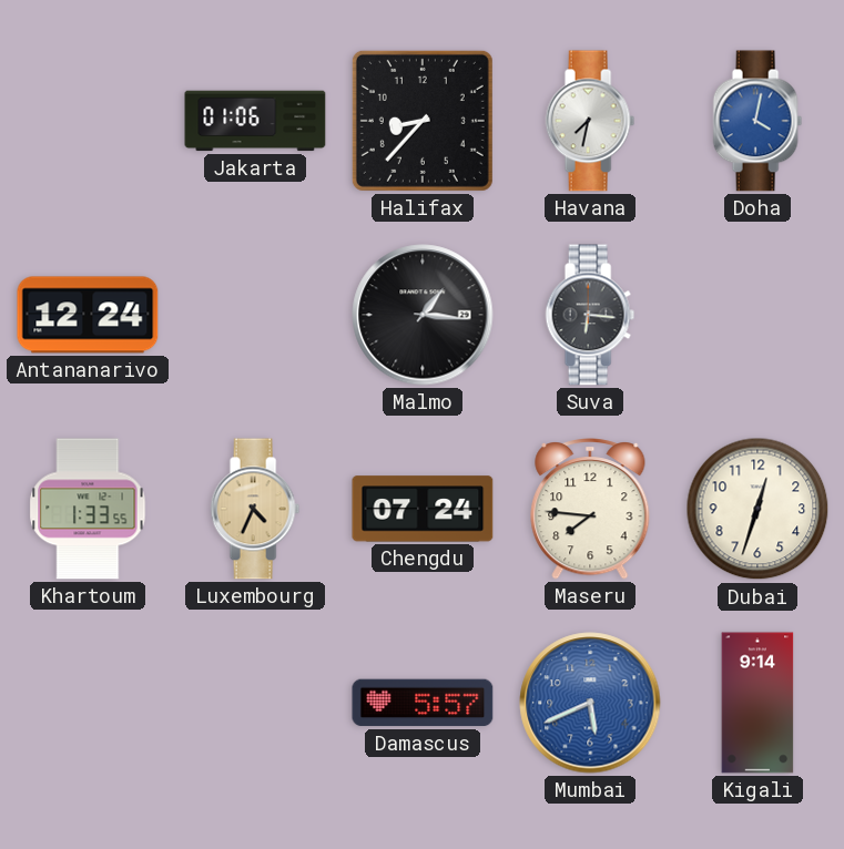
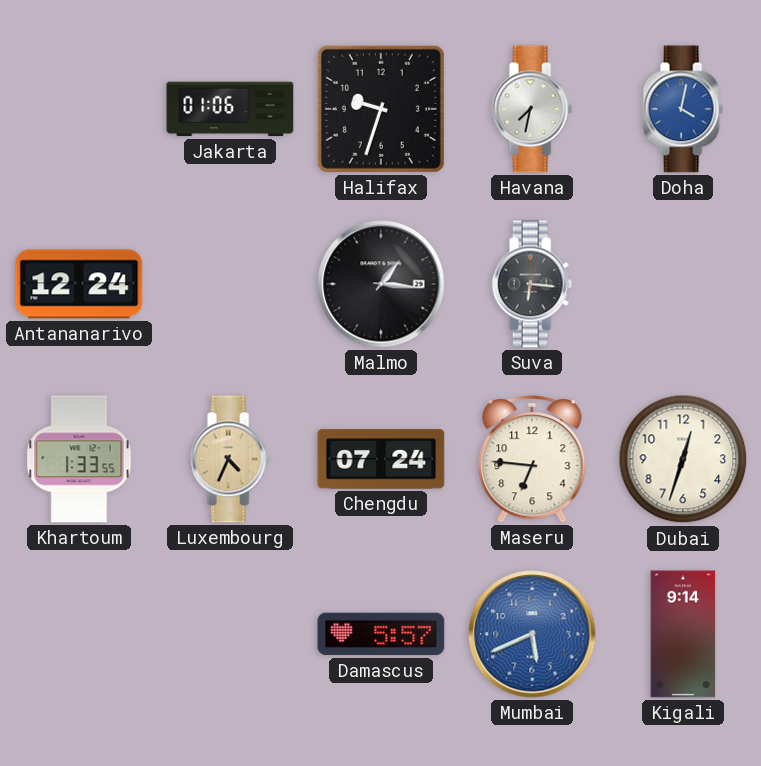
Halifax: 8:37 -> 9:33 (381, 109)
Maseru: 7:46 -> 6:46 (532, 459)
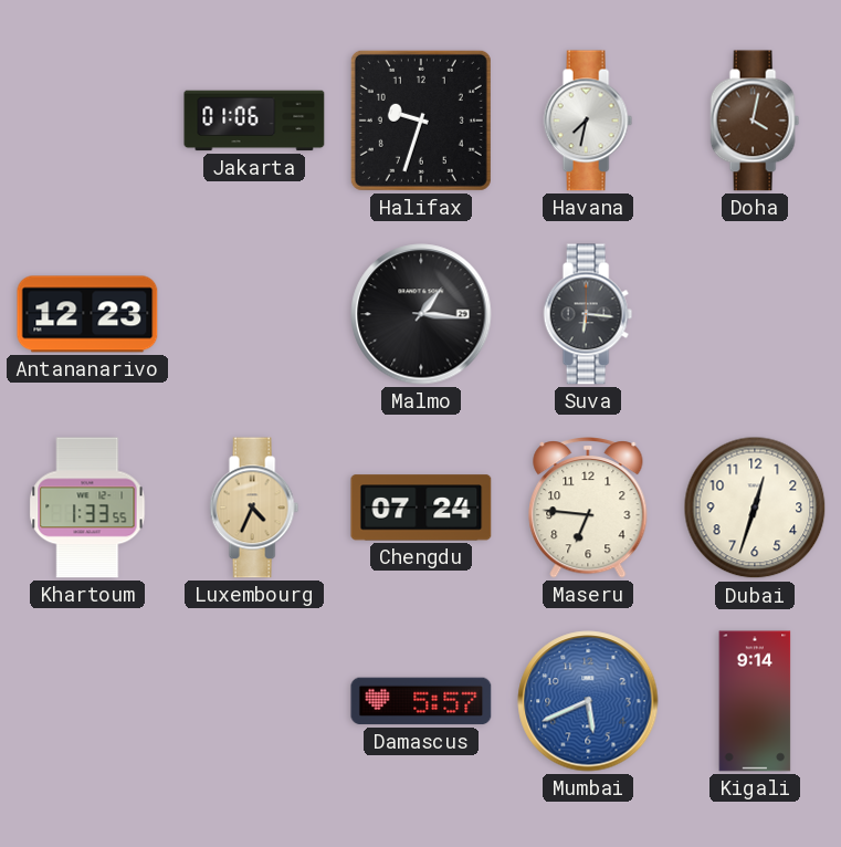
Doha dial: blue -> brown (755, 121)
Antananarivo: 12:24 -> 12:23 (87, 314)
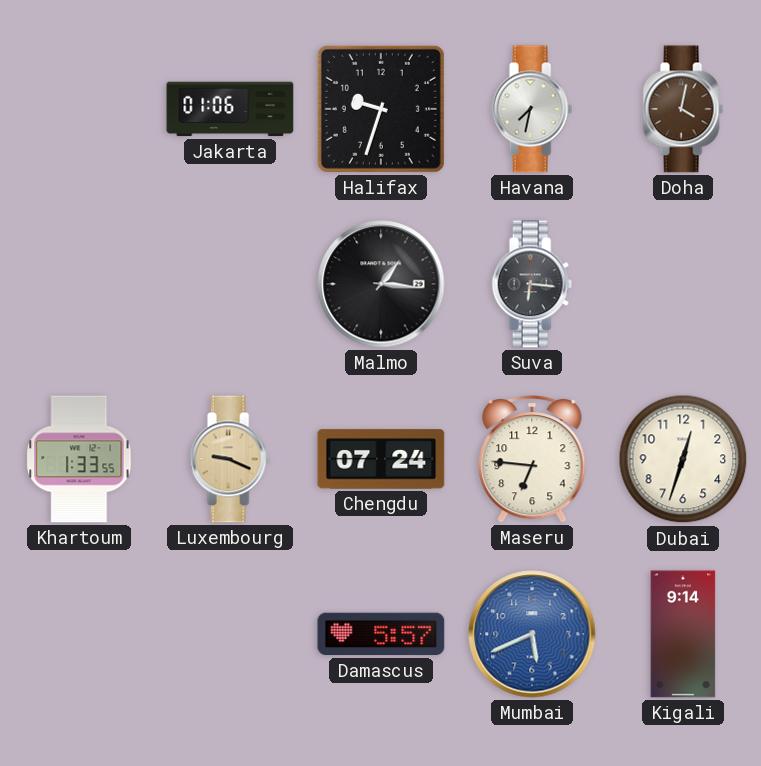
Antananarivo: 12:23 -> none (87, 314)
Luxembourg: 4:34 -> 9:19 (230, 459)
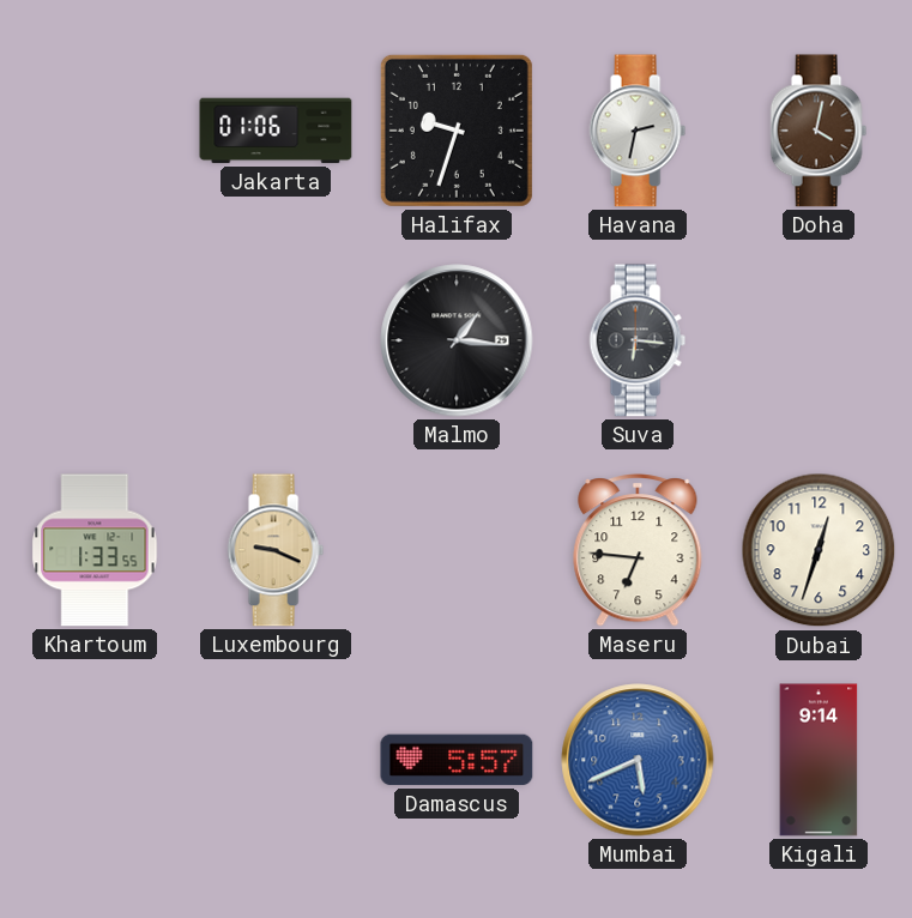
Havana: 7:32 -> 2:32 (638, 131)
Chengdu: 07:24 -> none (381, 459)
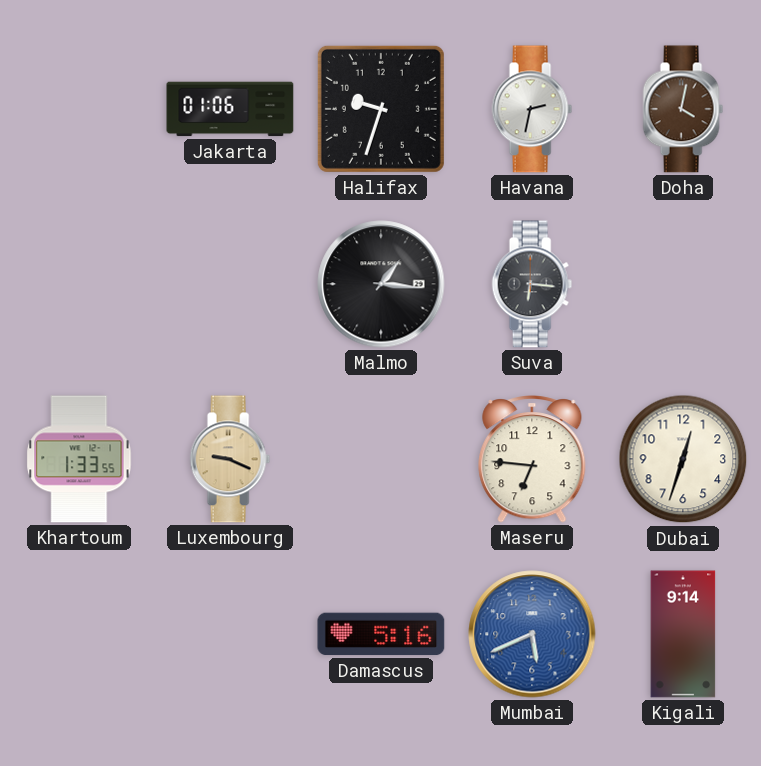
Damascus: 5:57 -> 5:16 (381, 634)
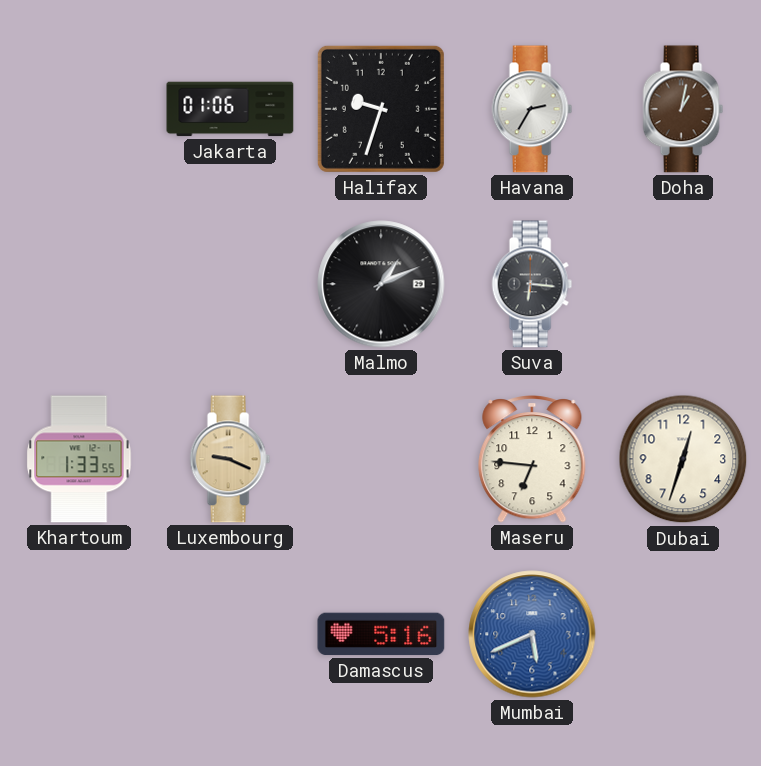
Havana: 2:32 -> 2:35 (532, 109)
Doha: 4:02 -> 1:02 (683, 109)
Malmo: 1:16 -> 1:11 (381, 284)
Kigali: 9:14 -> none (683, 634)
